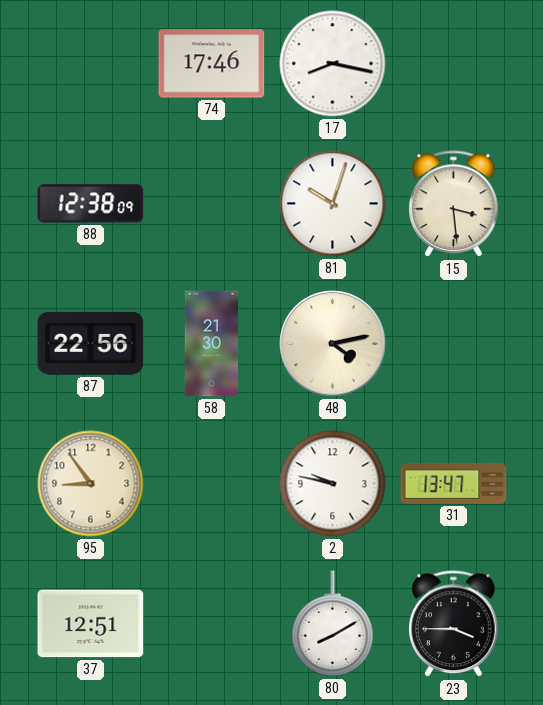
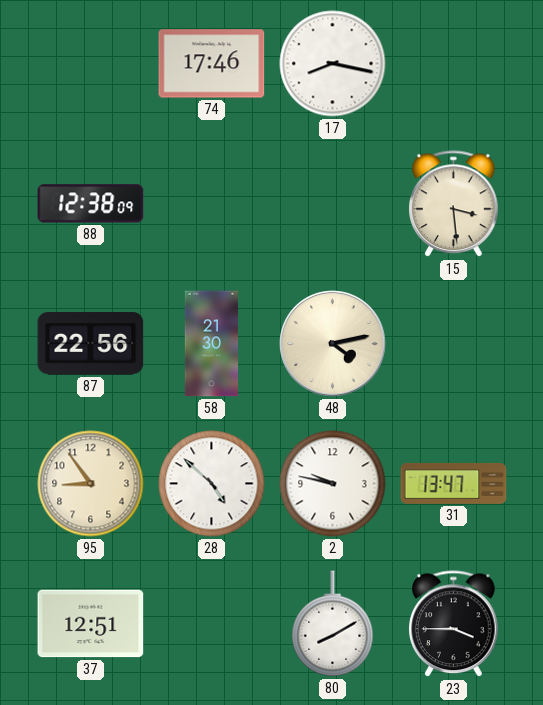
81: 10:03 -> none (333, 204)
28: none -> 4:52 (212, 484)
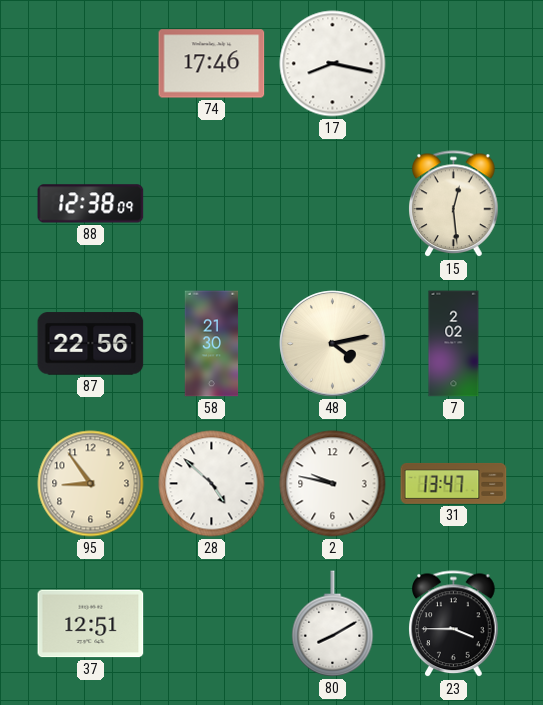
15: 3:29 -> 12:29 (454, 204)
7: none -> 2:02 (454, 344)
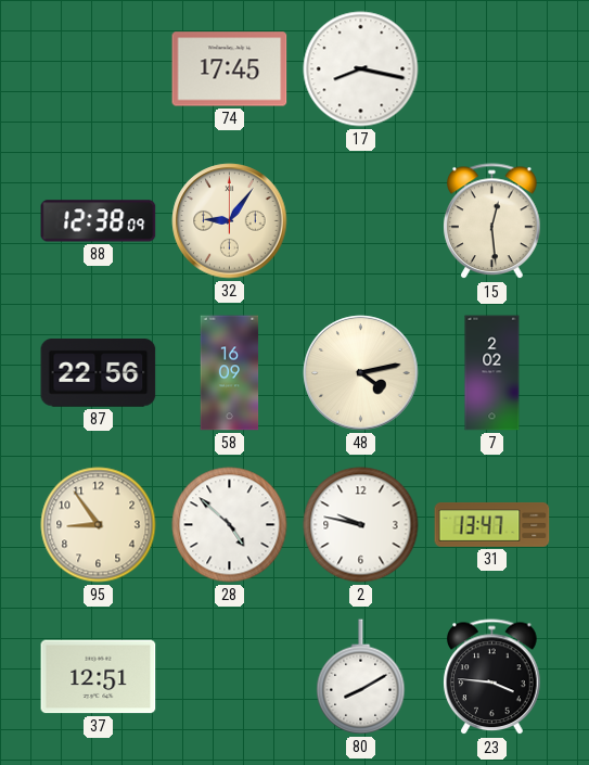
74: 17:46 -> 17:45 (230, 69)
32: none -> 9:06 (230, 221)
58: 21:30 -> 16:09 (230, 373)
23: 3:45 -> 3:46 (492, 677)
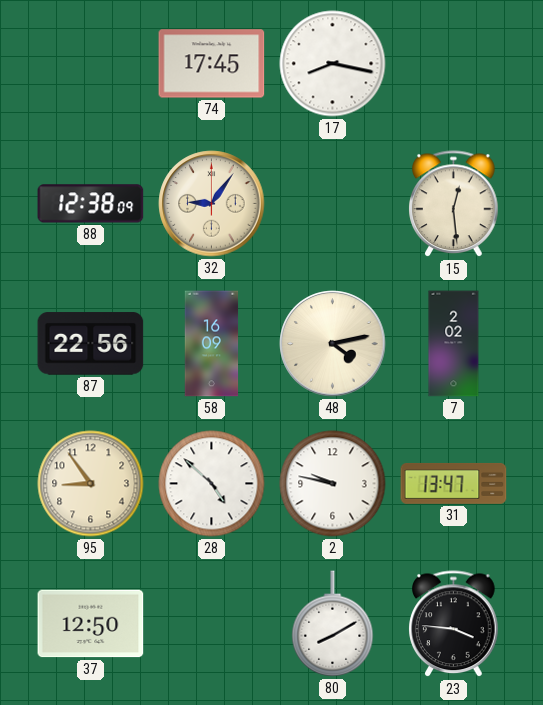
37: 12:51 -> 12:50 (91, 624)
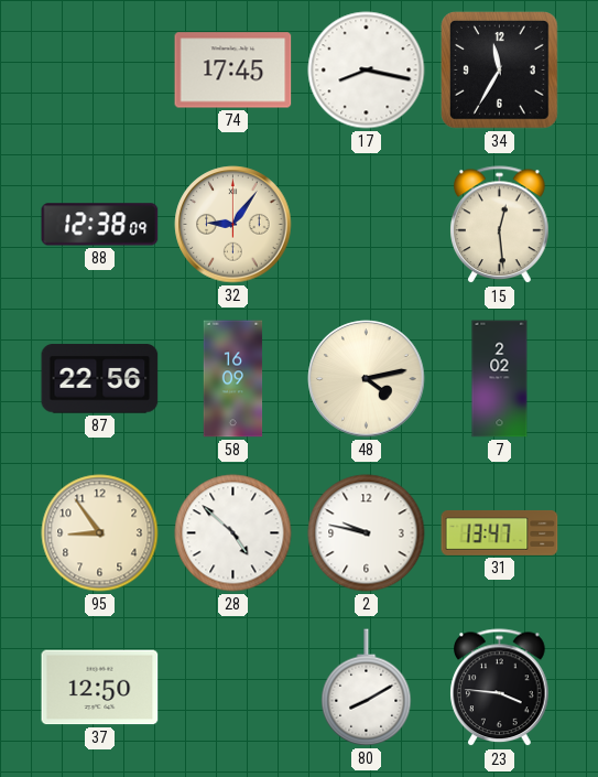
34: none -> 11:35 (500, 71)
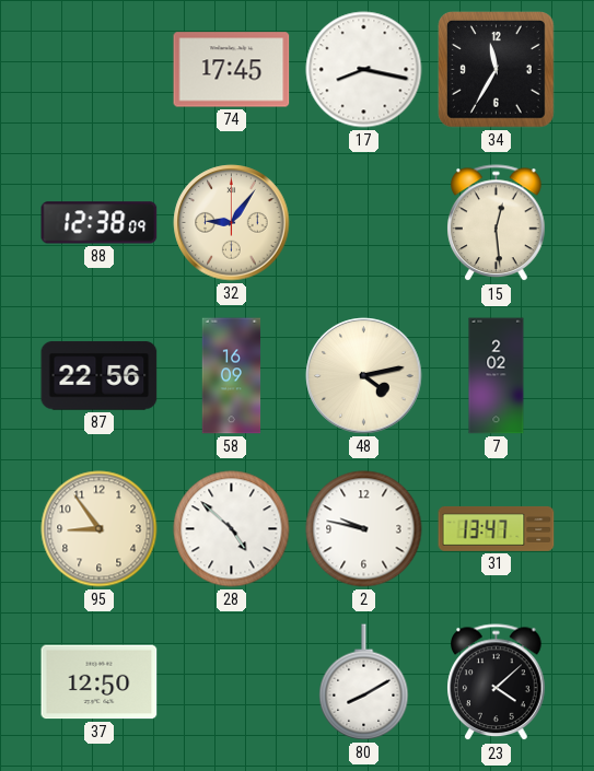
23: 3:46 -> 4:08 (497, 682)
